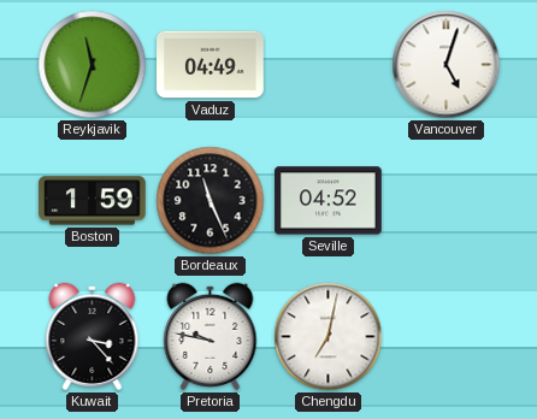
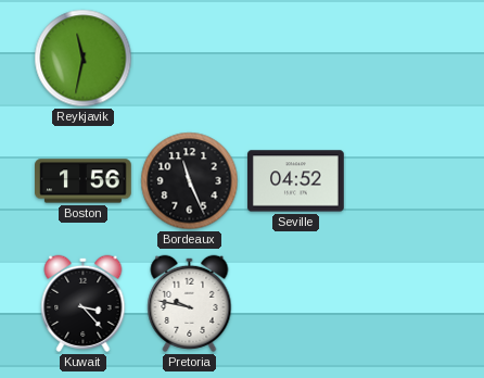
Reykjavik: 11:33 -> 11:32 (84, 59)
Vaduz: 04:49 -> none (211, 65)
Vancouver: 5:03 -> none (447, 65)
Boston: 1:59 -> 1:56 (84, 181)
Chengdu: 7:02 -> none (329, 337)
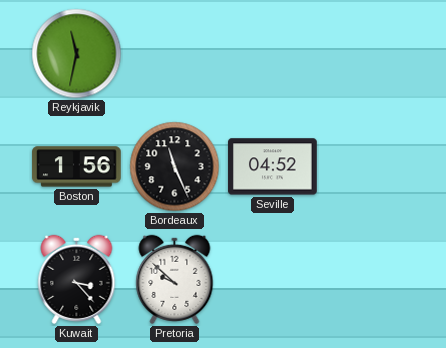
Pretoria: 9:47 -> 9:52 (175, 279)
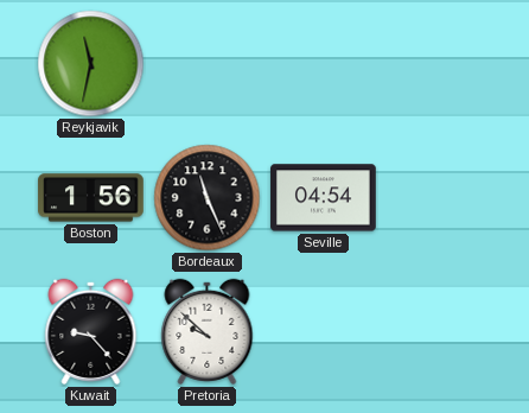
Seville: 04:52 -> 04:54 (324, 198)
Kuwait: 3:23 -> 9:23 (91, 331)
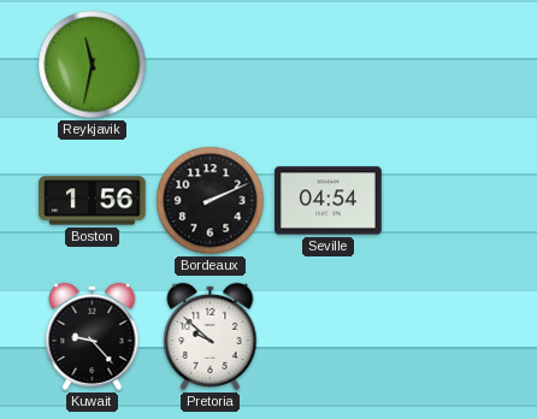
Bordeaux: 11:26 -> 2:11 (211, 201)
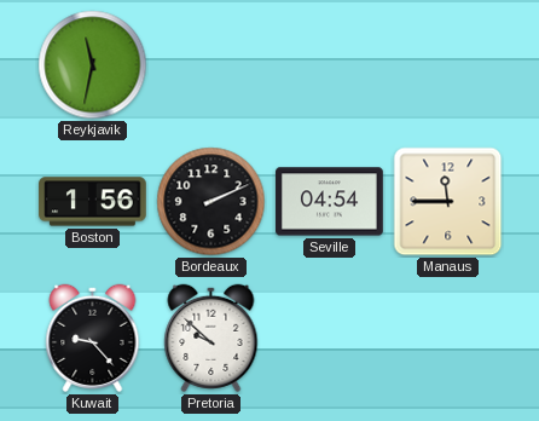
Manaus: none -> 11:45 (448, 202)
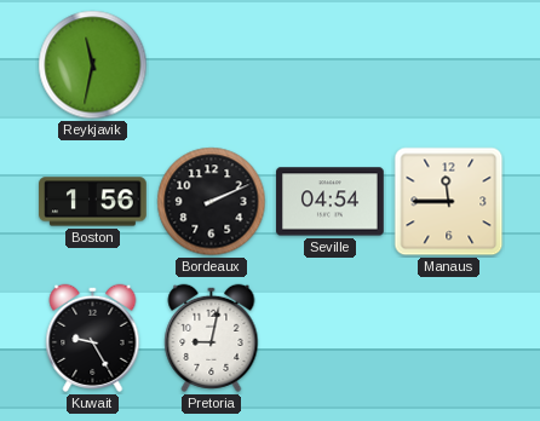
Kuwait: 9:23 -> 9:25 (93, 338)
Pretoria: 9:52 -> 9:02 (212, 338)
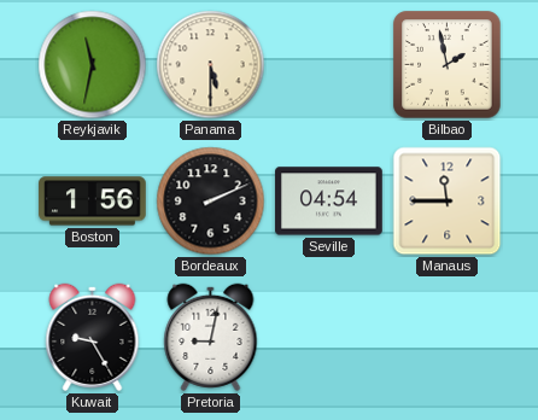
Panama: none -> 5:30 (211, 65)
Bilbao: none -> 1:58 (448, 65)
